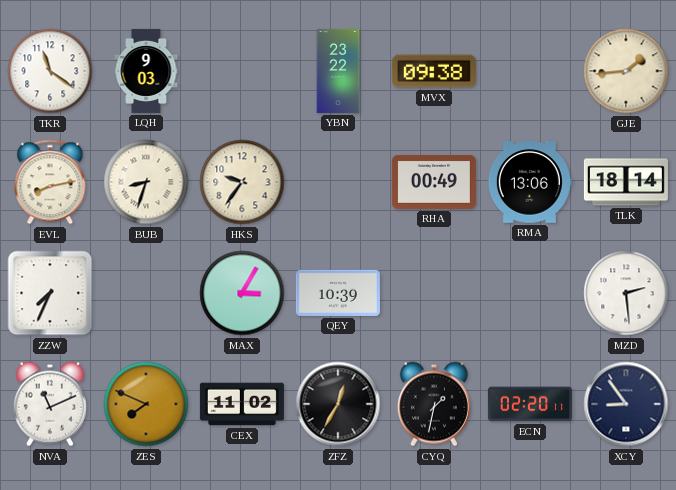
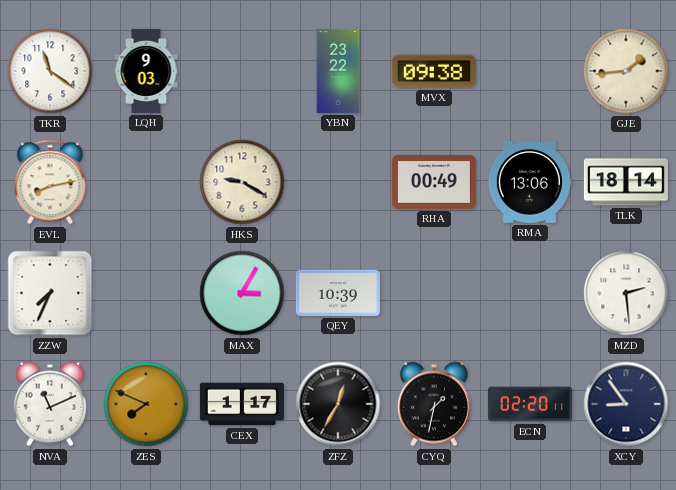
BUB: 8:33 -> none (146, 182)
HKS: 9:36 -> 9:20 (242, 182)
CEX: 11:02 -> 1:17 (242, 404)
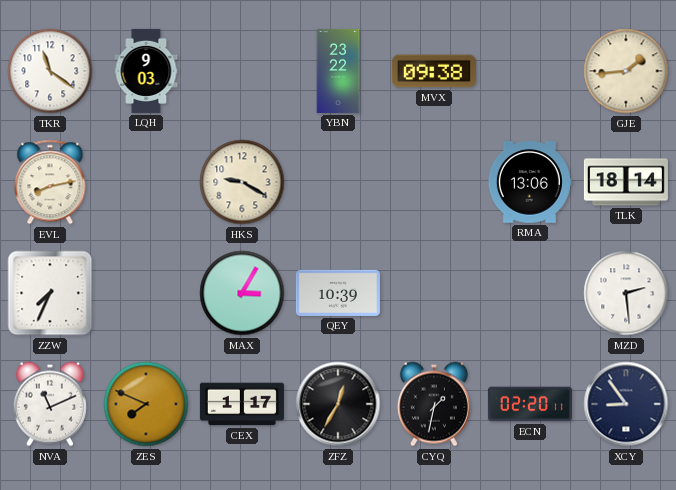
RHA: 00:49 -> none (434, 182)
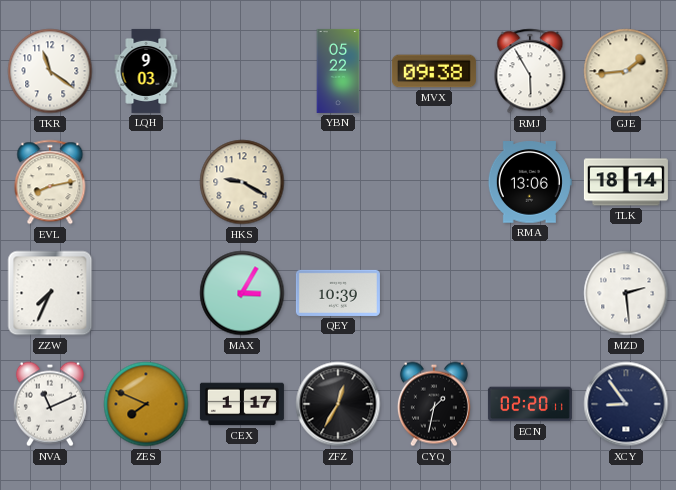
YBN: 23:22 -> 05:22 (338, 71)
RMJ: none -> 5:55 (530, 71)
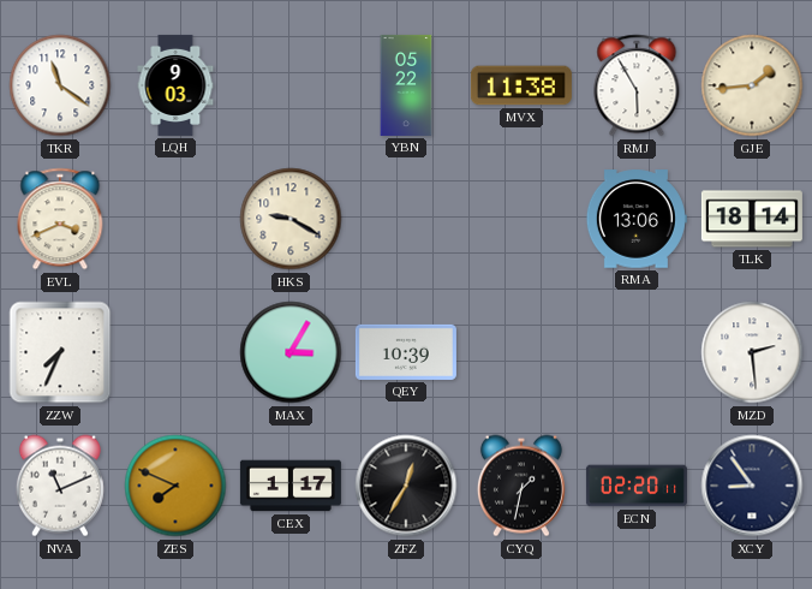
MVX: 09:38 -> 11:38 (521, 85)
EVL: 8:13 -> 3:41 (60, 219)
